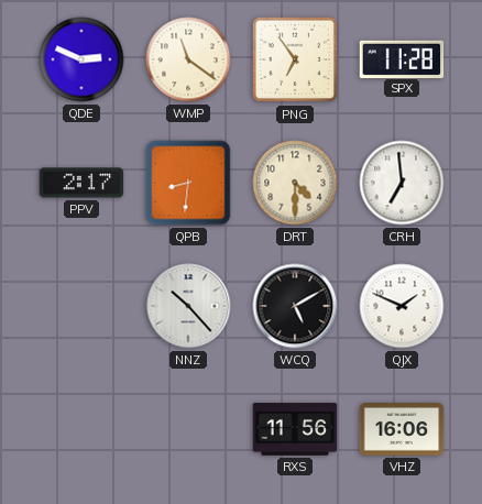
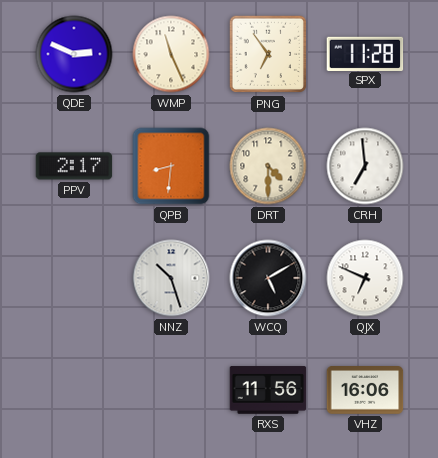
WMP: 11:21 -> 11:26 (171, 54)
NNZ: 10:23 -> 10:27 (171, 278)
QJX: 1:49 -> 6:49 (365, 278)
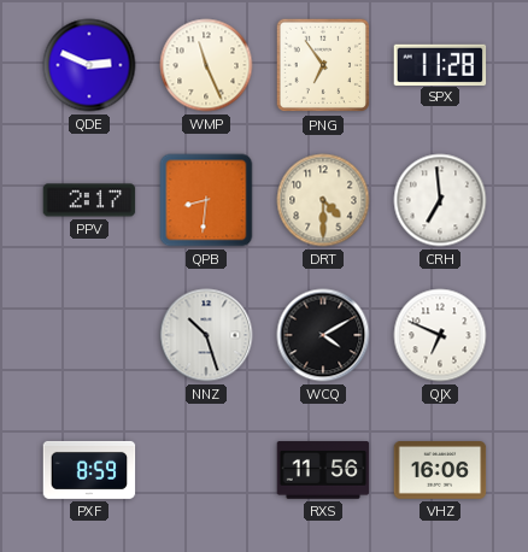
WCQ: 5:10 -> 4:10 (323, 335)
PXF: none -> 8:59 (89, 470)
